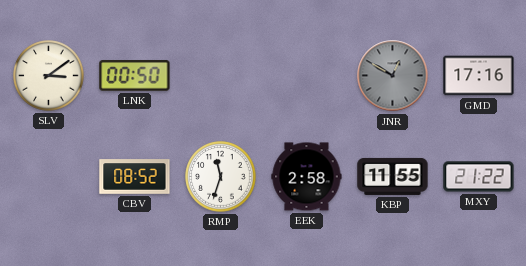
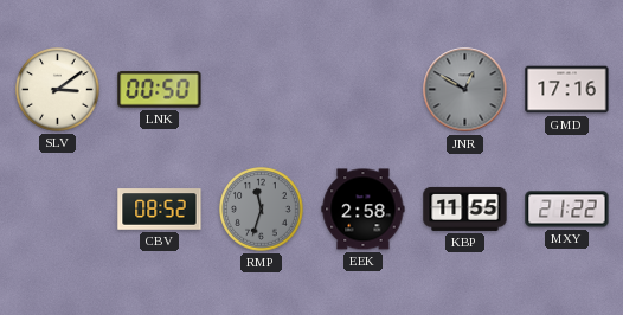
RMP dial: white -> grey (262, 210)
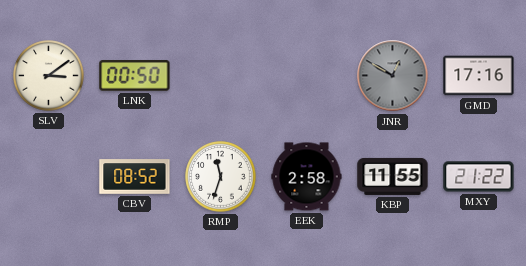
RMP dial: grey -> white (221, 177)
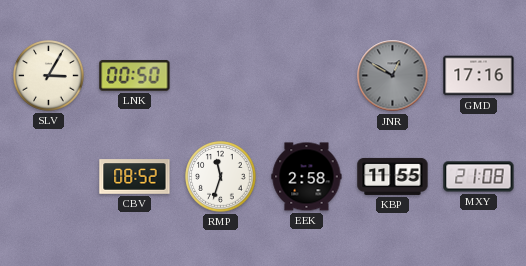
SLV: 3:09 -> 3:05 (49, 76)
MXY: 21:22 -> 21:08 (479, 177)
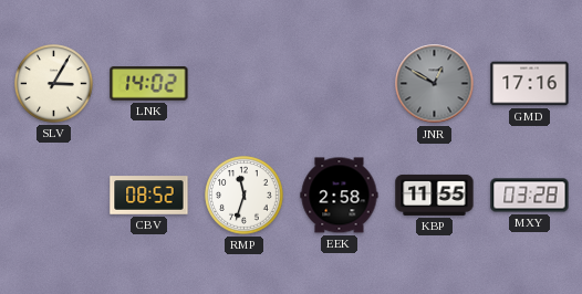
LNK: 00:50 -> 14:02 (149, 84)
MXY: 21:08 -> 03:28 (530, 196)
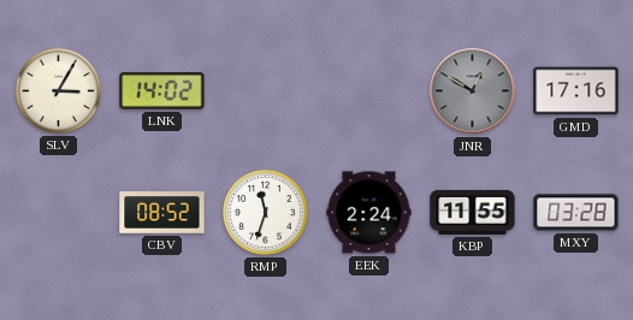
EEK: 2:58 -> 2:24 (369, 213)
